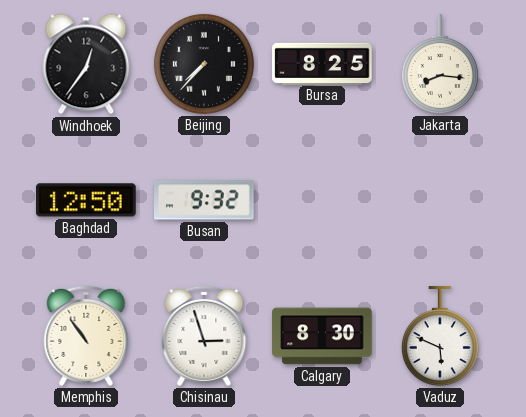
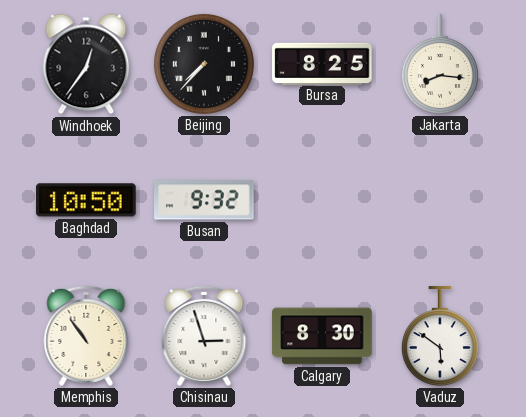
Baghdad: 12:50 -> 10:50 (87, 200)
Vaduz: 5:49 -> 5:51 (440, 336)
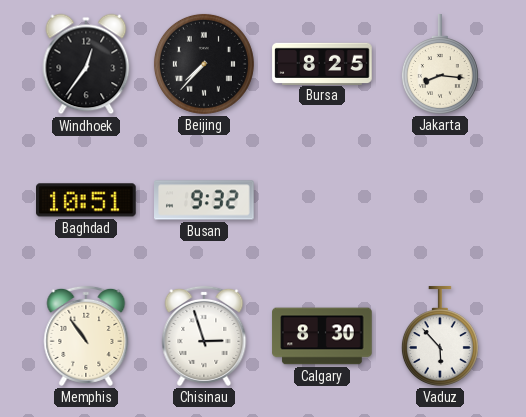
Baghdad: 10:50 -> 10:51 (87, 200)
Vaduz: 5:51 -> 5:53 (440, 336)
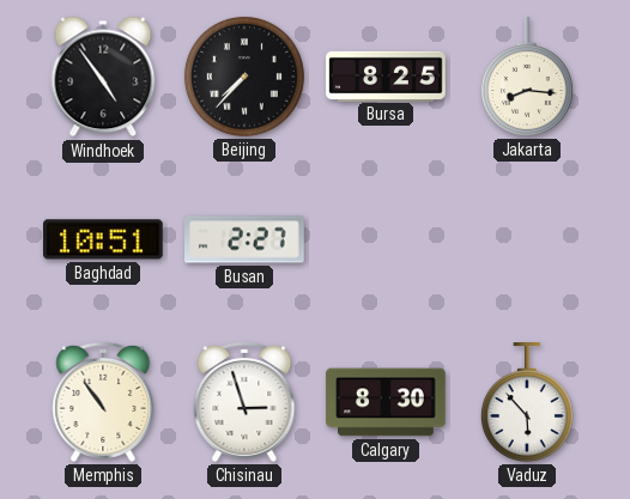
Windhoek: 12:36 -> 4:54 (103, 77)
Busan: 9:32 -> 2:27 (244, 239)
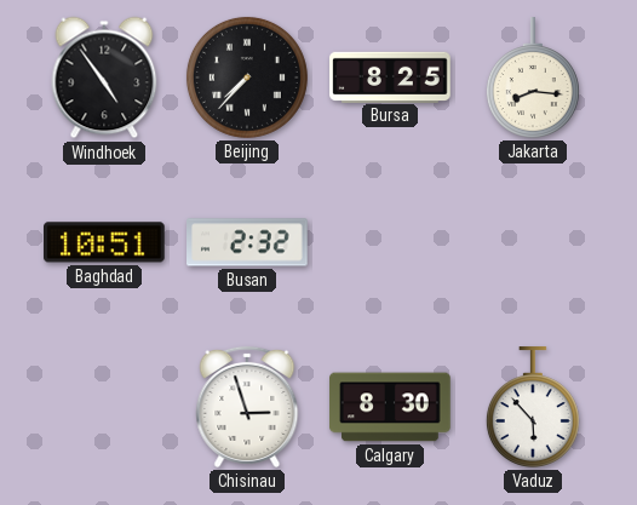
Busan: 2:27 -> 2:32 (247, 242)
Memphis: 10:54 -> none (103, 402)
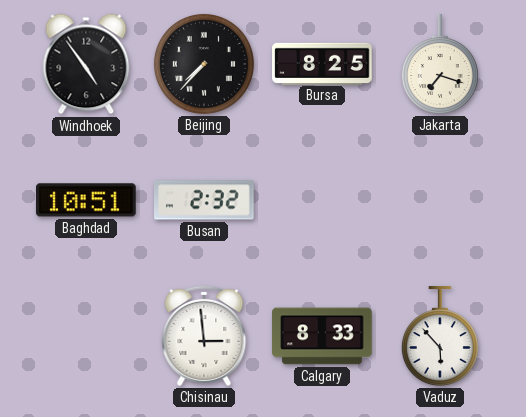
Jakarta: 8:16 -> 7:18 (440, 64)
Chisinau: 2:57 -> 2:59 (204, 336)
Calgary: 8:30 -> 8:33 (322, 336)
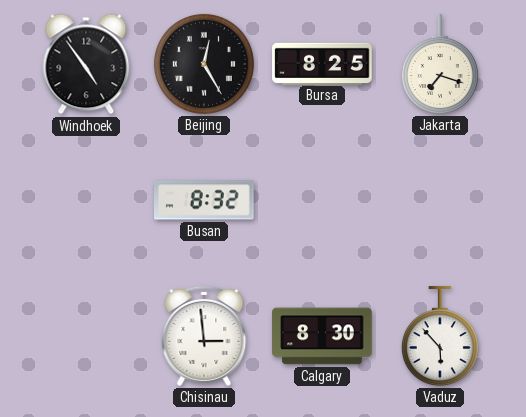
Beijing: 7:37 -> 12:25 (204, 64)
Baghdad: 10:51 -> none (87, 200)
Busan: 2:32 -> 8:32 (204, 200)
Calgary: 8:33 -> 8:30 (322, 336)
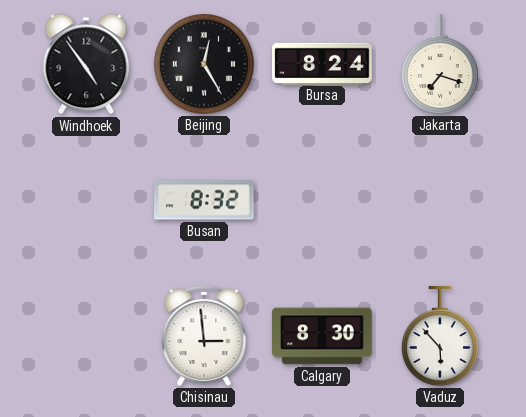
Bursa: 8:25 -> 8:24 (322, 63)
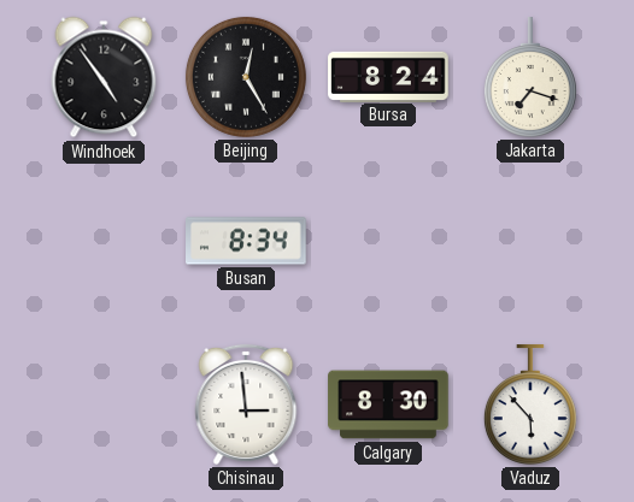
Busan: 8:32 -> 8:34 (246, 241)
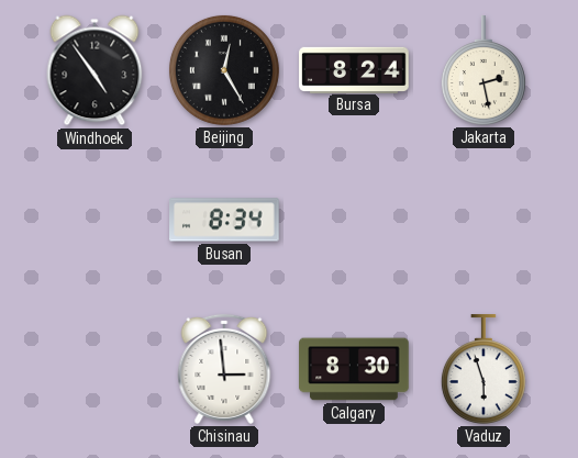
Jakarta: 7:18 -> 2:28 (483, 70)
Vaduz: 5:53 -> 5:57 (483, 369)
